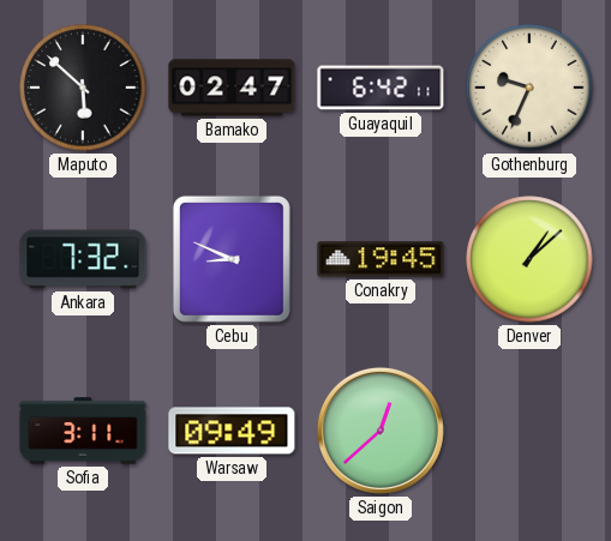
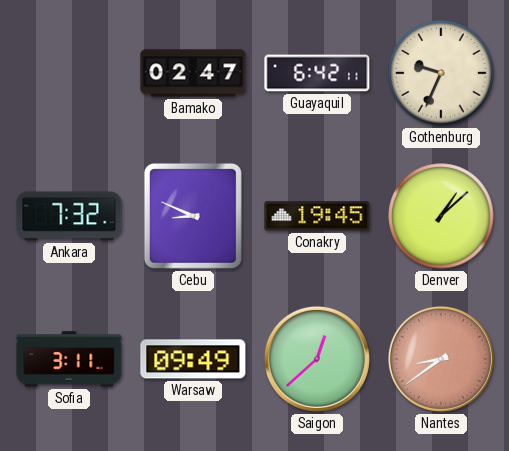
Maputo: 5:52 -> none (83, 88)
Nantes: none -> 8:39 (441, 359)
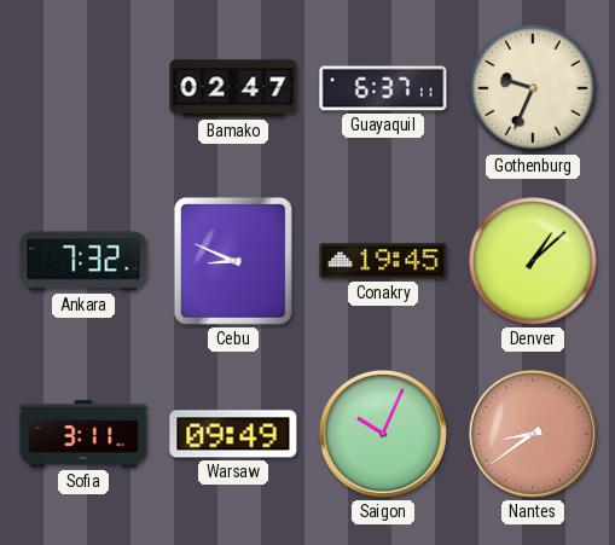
Guayaquil: 6:42 -> 6:37 (383, 88)
Saigon: 12:38 -> 10:04 (383, 434)
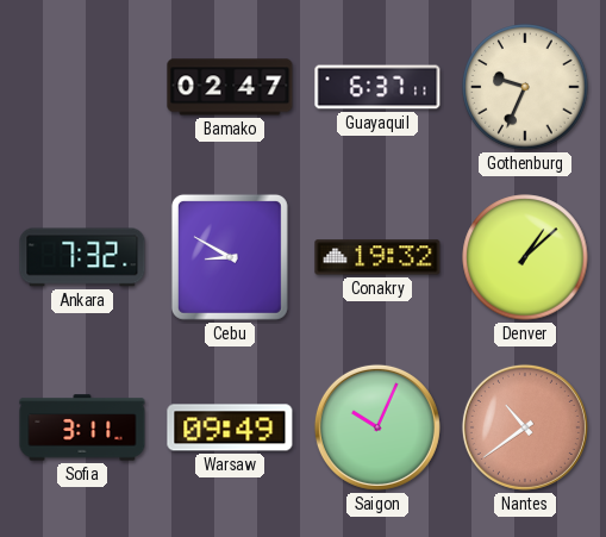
Cebu: 8:49 -> 8:50 (230, 257)
Conakry: 19:45 -> 19:32 (377, 257)
Nantes: 8:39 -> 10:39 (525, 427)
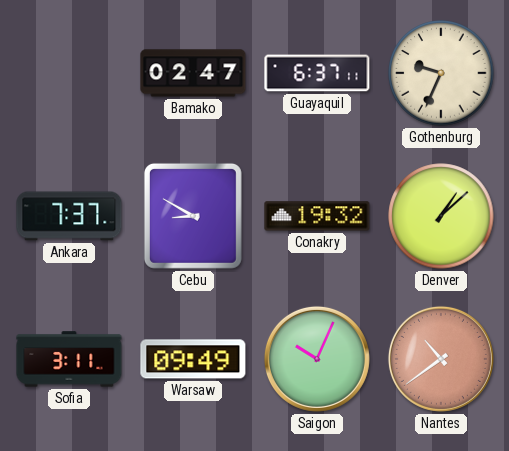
Ankara: 7:32 -> 7:37 (69, 216)
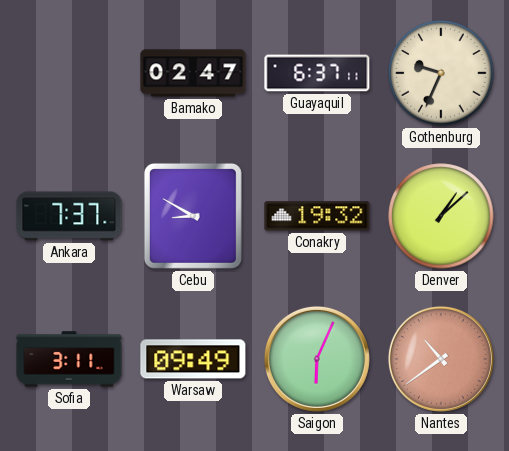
Saigon: 10:04 -> 6:04 (317, 359)
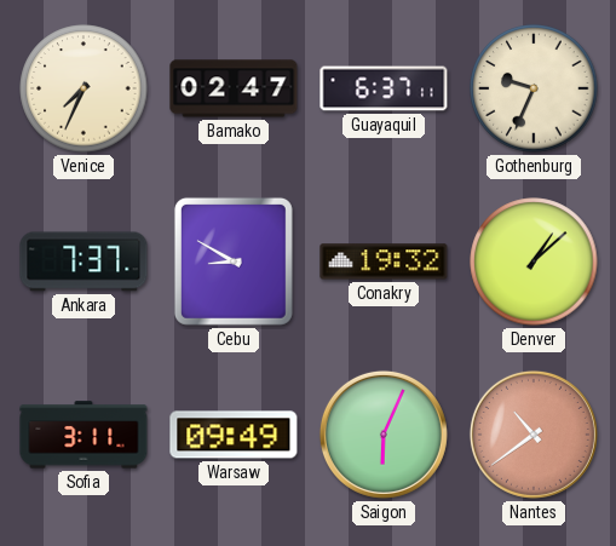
Venice: none -> 7:34 (84, 88)
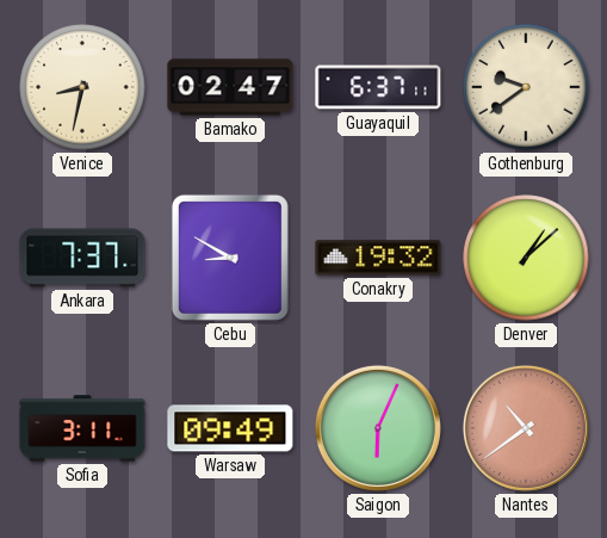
Venice: 7:34 -> 8:32 (82, 87)
Gothenburg: 9:34 -> 9:39 (526, 87)
